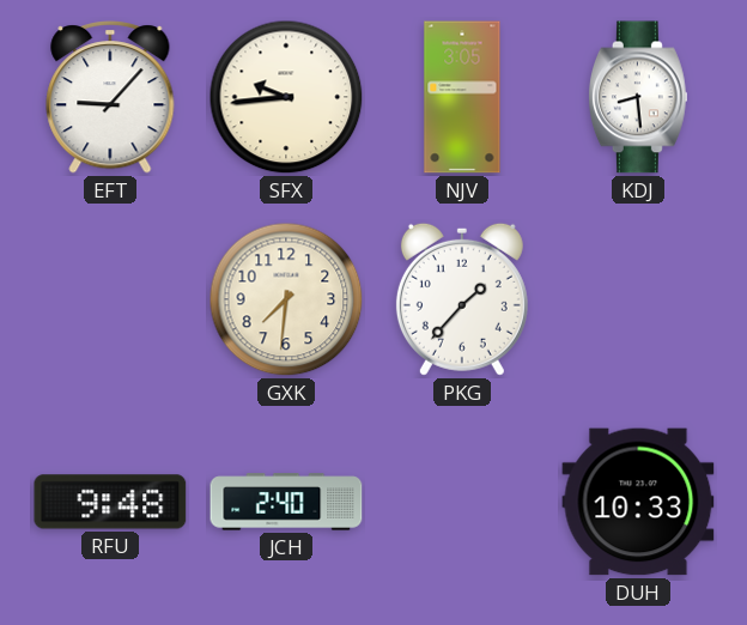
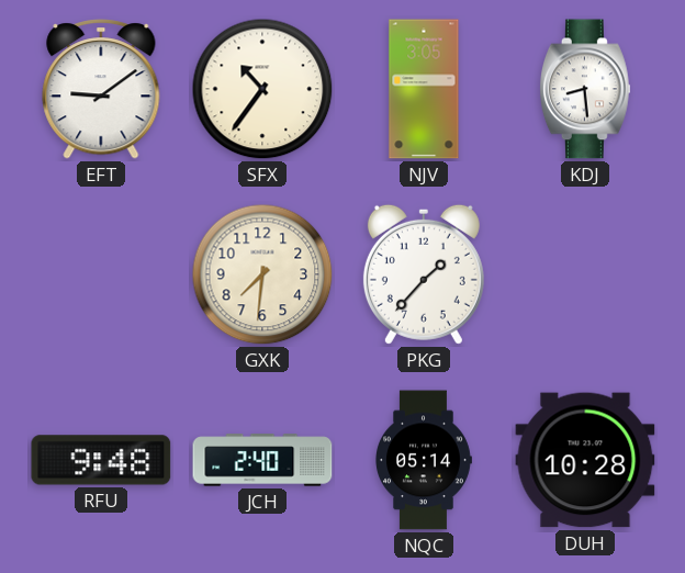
EFT: 9:07 -> 9:09 (101, 89)
SFX: 9:44 -> 10:36 (262, 89)
NQC: none -> 05:14 (424, 460)
DUH: 10:33 -> 10:28 (585, 460)
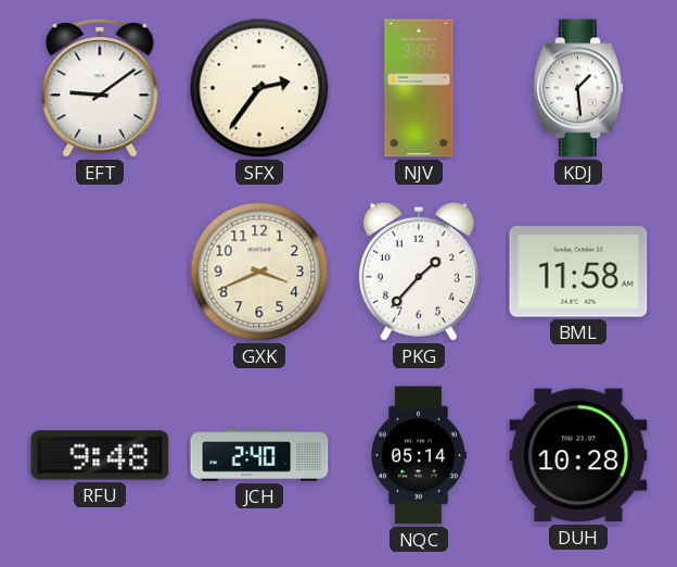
SFX: 10:36 -> 2:36 (259, 88)
KDJ: 8:29 -> 1:29 (578, 88)
GXK: 7:31 -> 3:41 (259, 272)
BML: none -> 11:58 (578, 272)
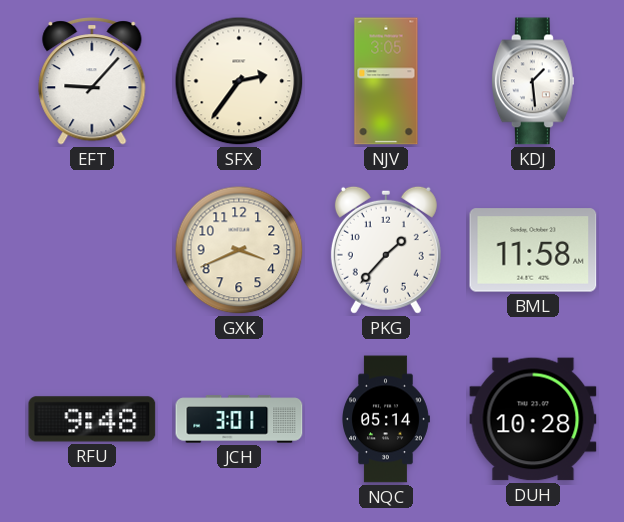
EFT: 9:09 -> 9:07 (92, 81)
JCH: 2:40 -> 3:01 (239, 419)
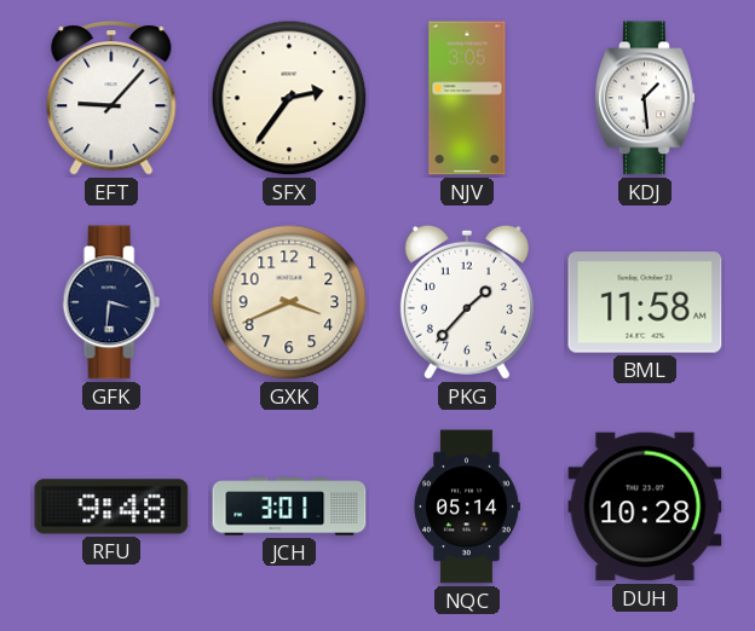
GFK: none -> 3:31 (111, 302)
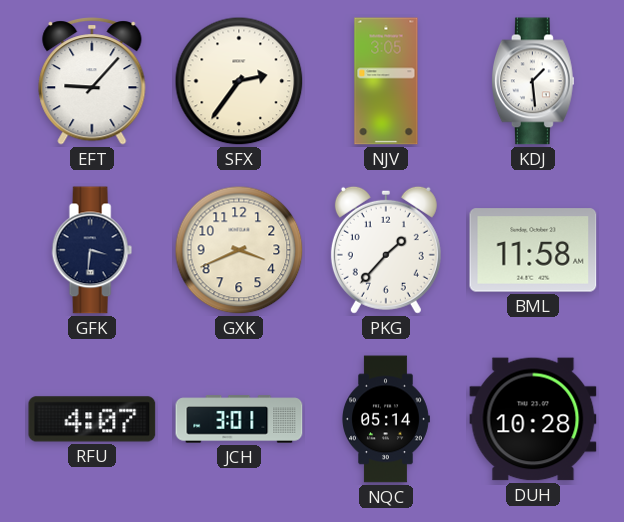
RFU: 9:48 -> 4:07 (92, 419)
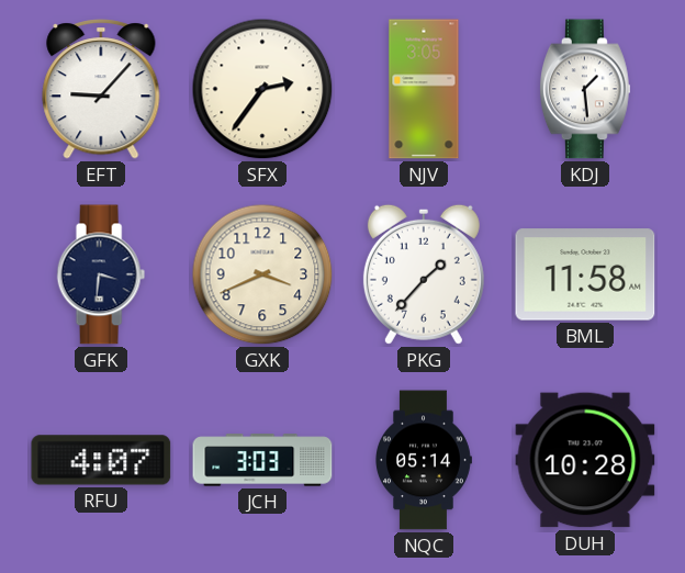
JCH: 3:01 -> 3:03 (262, 460)
